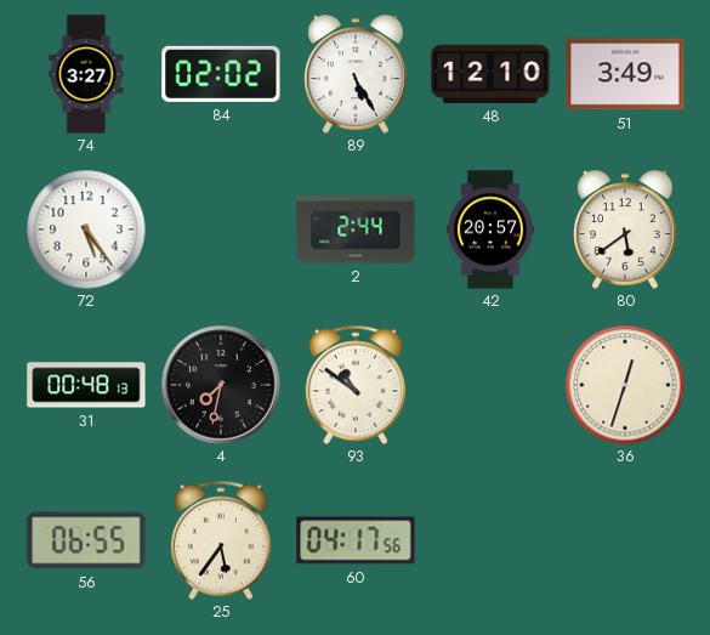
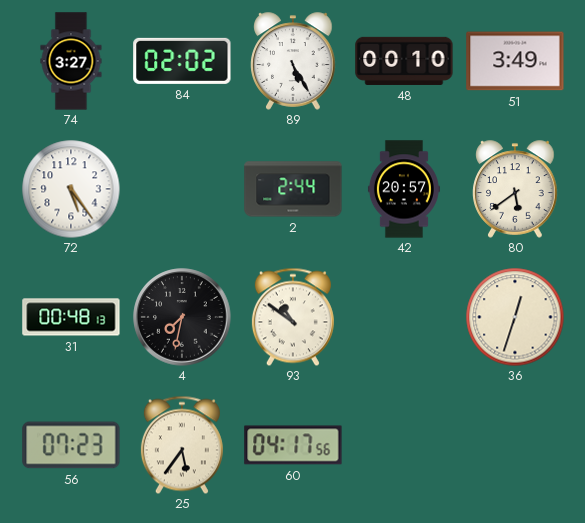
48: 12:10 -> 00:10 (404, 61)
56: 06:55 -> 07:23 (71, 445)
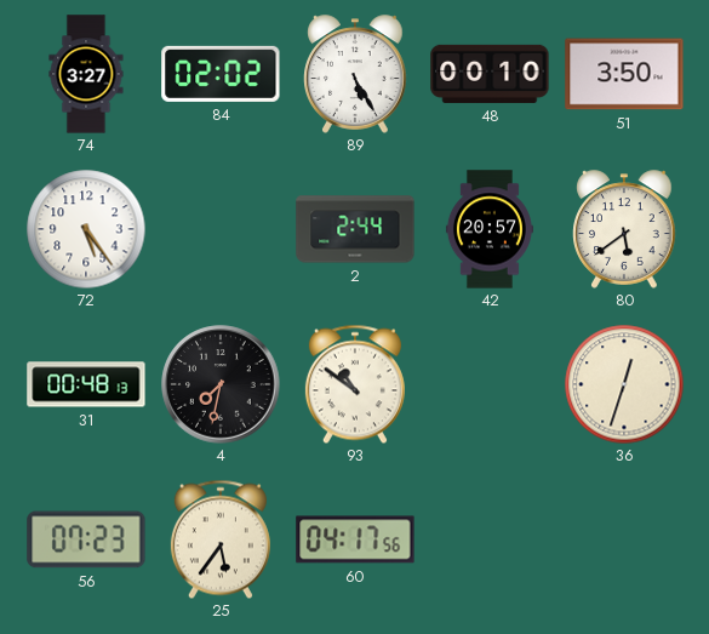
51: 3:49 -> 3:50 (624, 74)
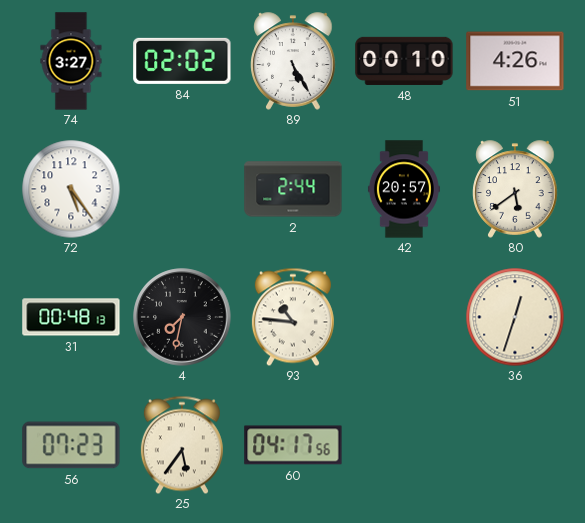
51: 3:50 -> 4:26 (515, 61)
93: 10:51 -> 10:46 (293, 317)
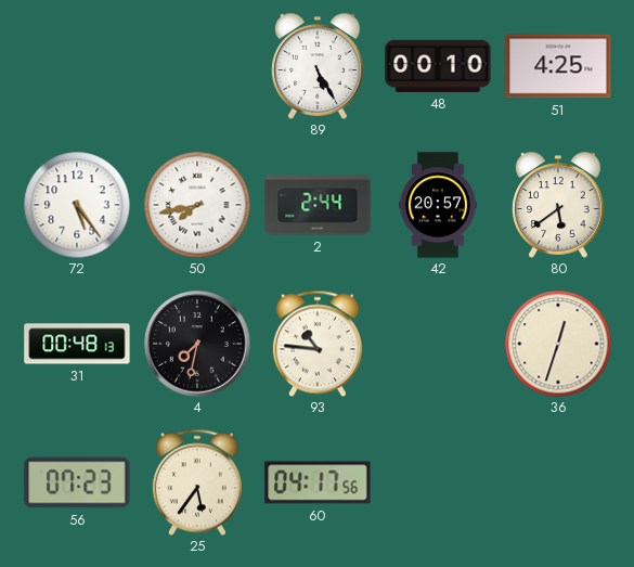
74: 3:27 -> none (71, 61)
84: 02:02 -> none (182, 61)
51: 4:26 -> 4:25 (558, 66)
50: none -> 7:43 (197, 205)
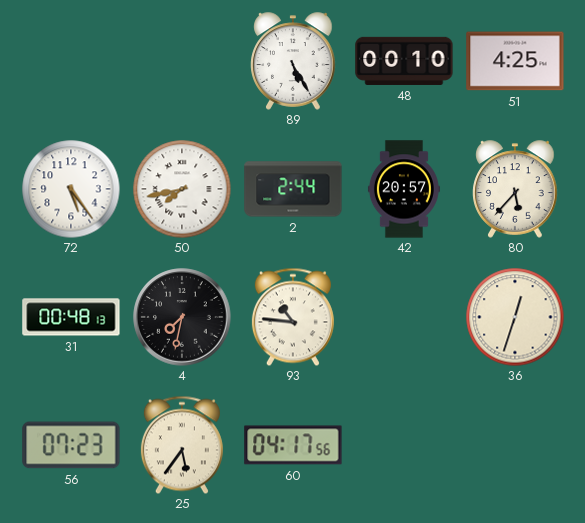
80: 5:39 -> 5:37 (515, 189)
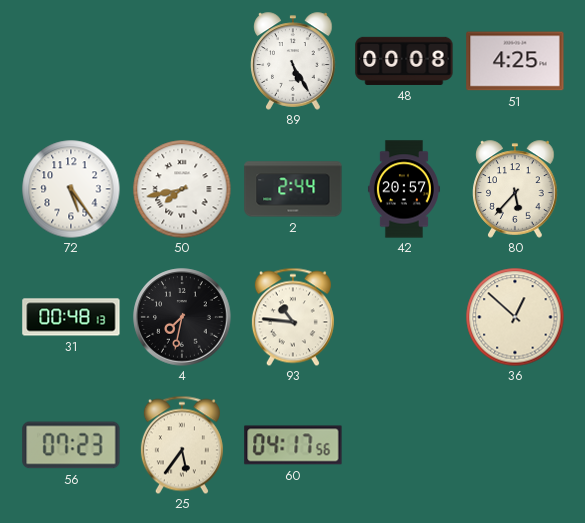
48: 00:10 -> 00:08 (404, 61)
36: 12:33 -> 12:52 (515, 317)
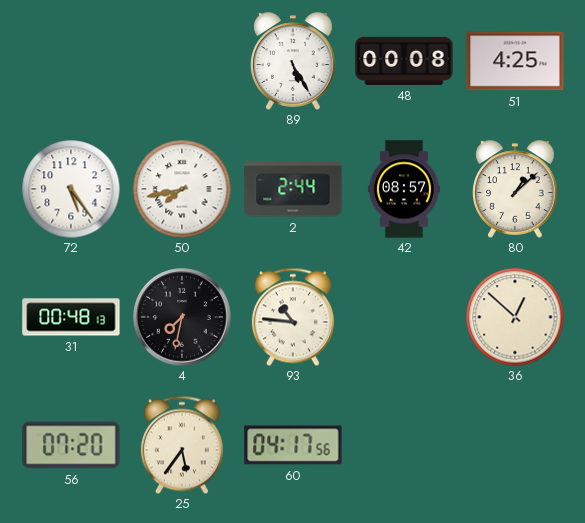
42: 20:57 -> 08:57 (404, 189)
80: 5:37 -> 1:08 (515, 189)
56: 07:23 -> 07:20 (71, 445)
